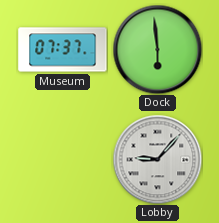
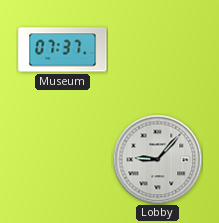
Dock: 5:59 -> none (157, 49)
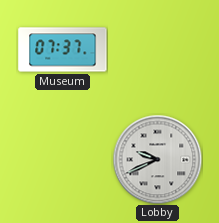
Lobby: 9:07 -> 9:41 (157, 159)
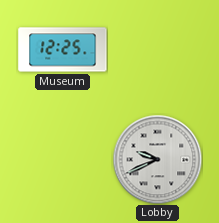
Museum: 07:37 -> 12:25 (63, 50)
